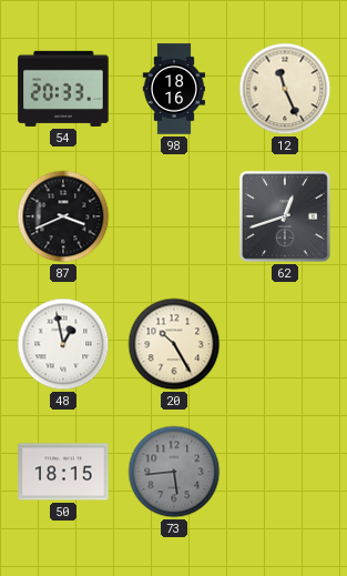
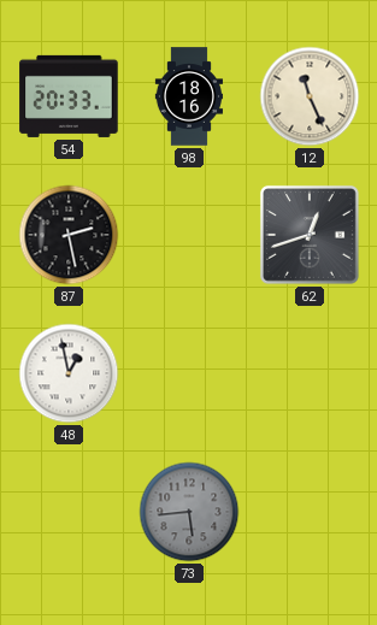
87: 3:41 -> 2:28 (69, 235)
20: 10:25 -> none (174, 344)
50: 18:15 -> none (63, 472)
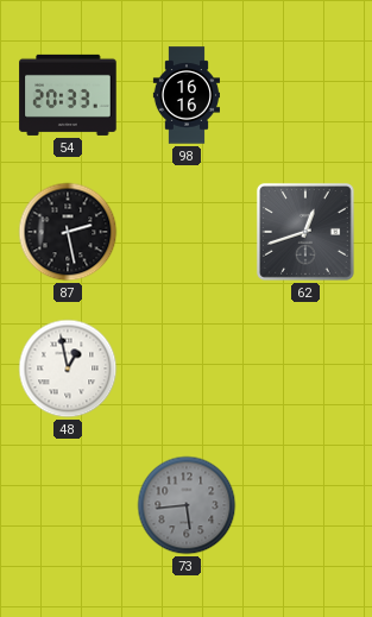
98: 18:16 -> 16:16 (185, 95)
12: 11:26 -> none (310, 96)
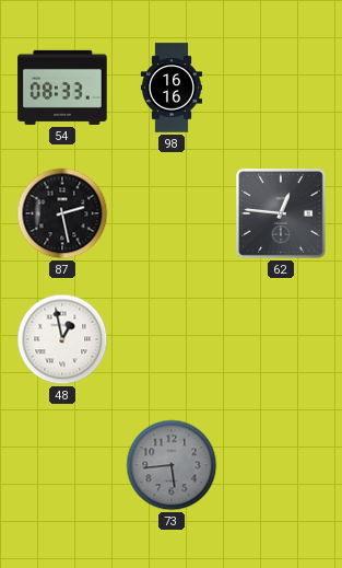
54: 20:33 -> 08:33 (62, 88)
62: 12:42 -> 12:46 (281, 213)
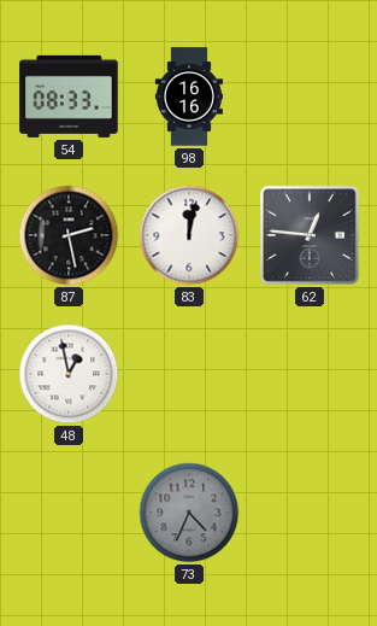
83: none -> 12:02 (189, 235)
73: 5:44 -> 4:34 (189, 513)
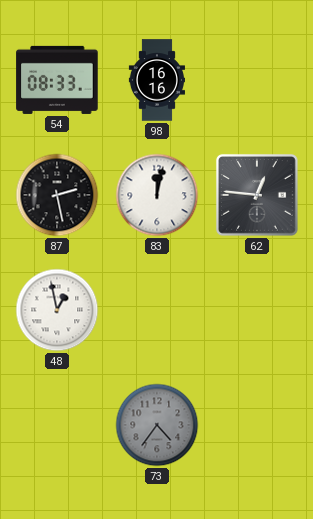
73: 4:34 -> 4:36 (157, 425)
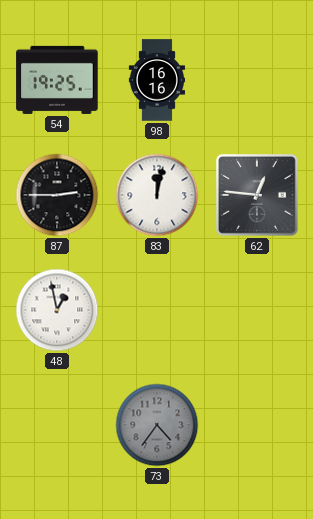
54: 08:33 -> 19:25 (57, 80)
87: 2:28 -> 2:45 (57, 195)
